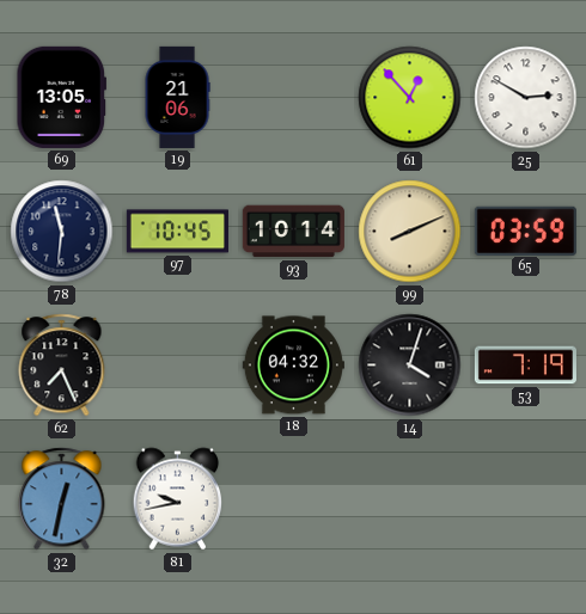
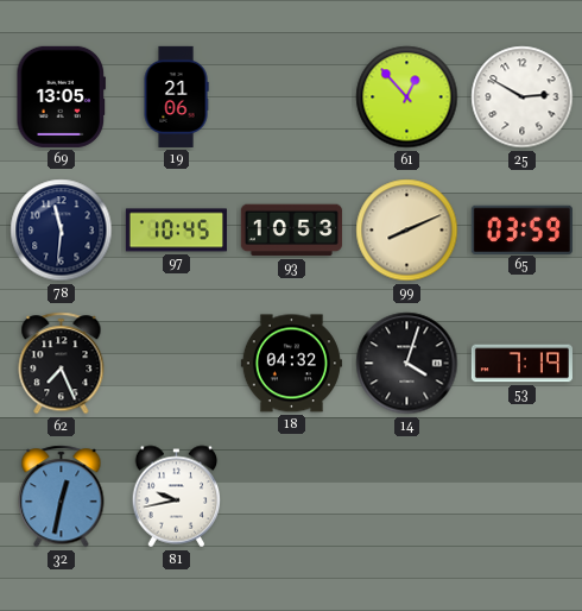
93: 10:14 -> 10:53 (291, 231)
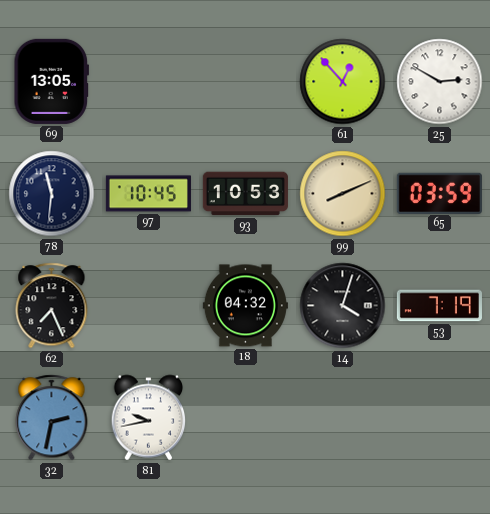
19: 21:06 -> none (176, 96)
32: 12:32 -> 2:32 (52, 418)
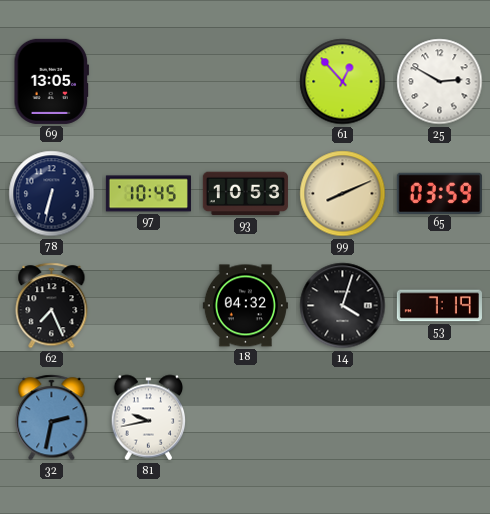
78: 11:31 -> 6:32 (52, 194)
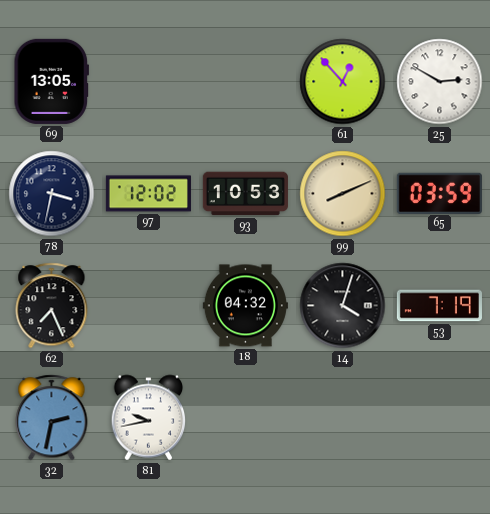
78: 6:32 -> 3:32 (52, 194)
97: 10:45 -> 12:02 (148, 194)
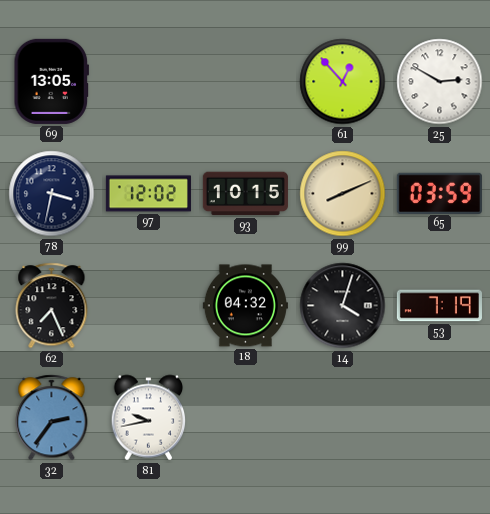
93: 10:53 -> 10:15 (245, 194)
32: 2:32 -> 2:36 (52, 418)
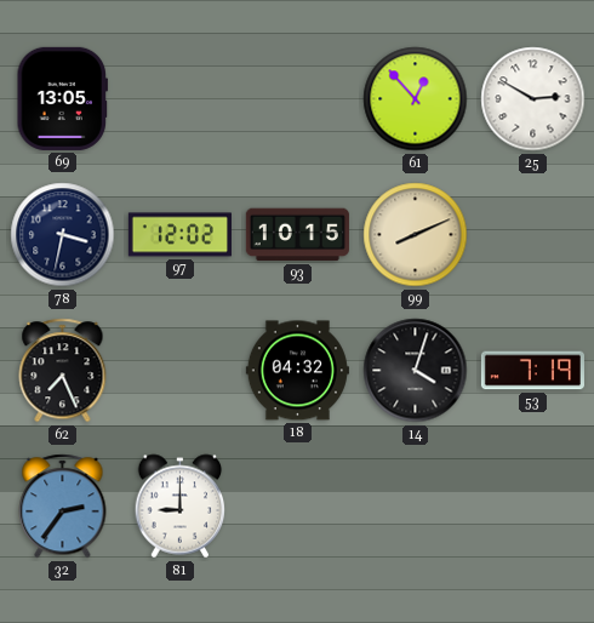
65: 03:59 -> none (439, 193)
81: 9:43 -> 9:00 (181, 507)
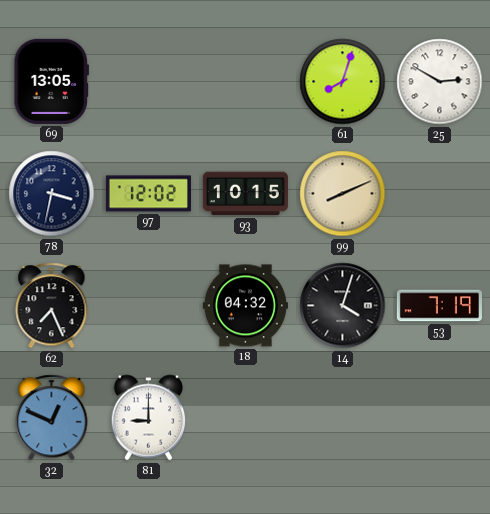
61: 12:53 -> 8:03 (343, 82)
32: 2:36 -> 12:49 (52, 418)
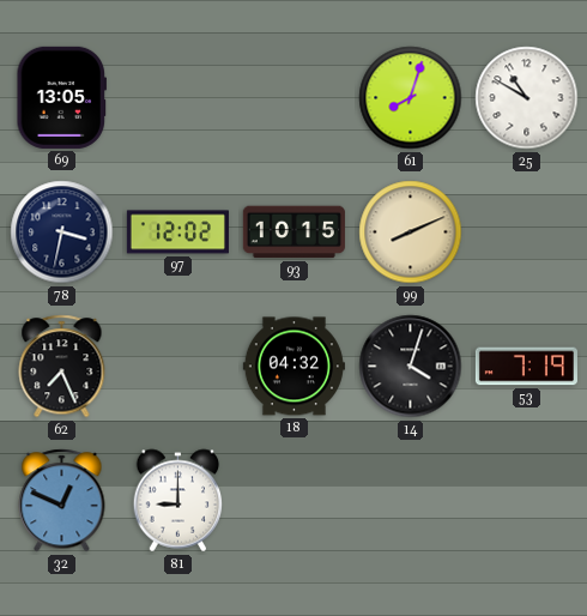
25: 2:50 -> 10:50 (527, 98)
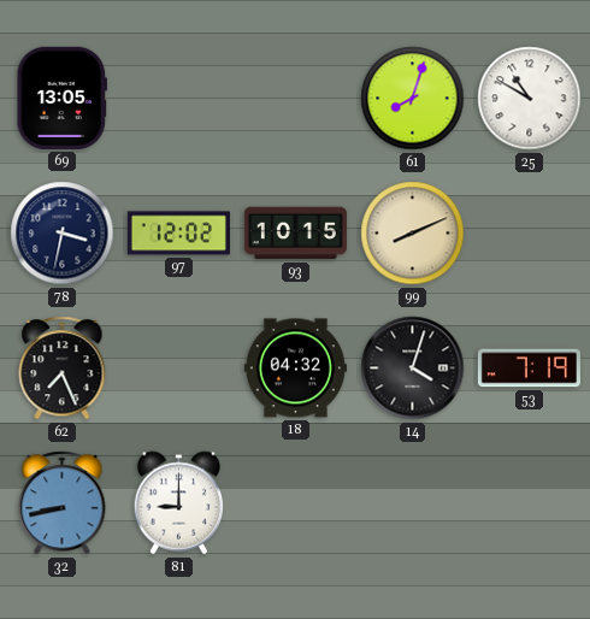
32: 12:49 -> 8:43 (63, 503)
